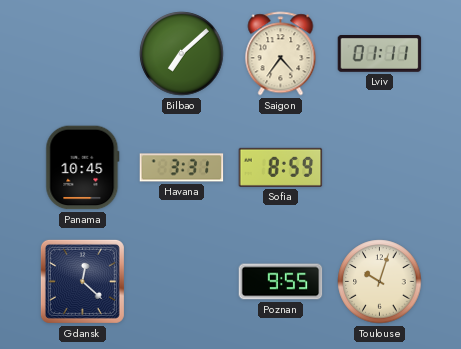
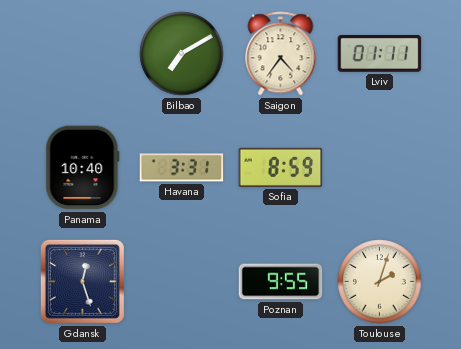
Bilbao: 7:08 -> 7:10 (182, 54)
Panama: 10:45 -> 10:40 (83, 168)
Gdansk: 12:22 -> 12:27 (82, 281)
Toulouse: 10:03 -> 2:03 (380, 282)
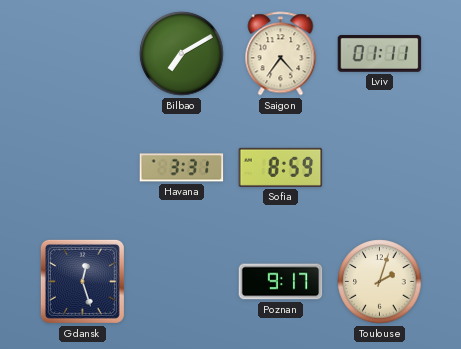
Panama: 10:40 -> none (83, 168)
Poznan: 9:55 -> 9:17 (281, 282)
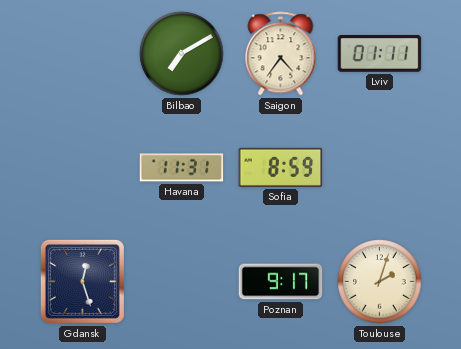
Havana: 3:31 -> 11:31 (182, 168)
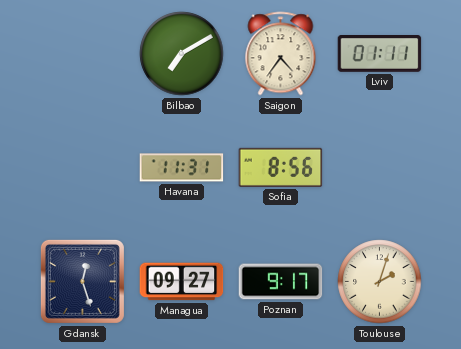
Sofia: 8:59 -> 8:56 (281, 167)
Managua: none -> 09:27 (182, 282)
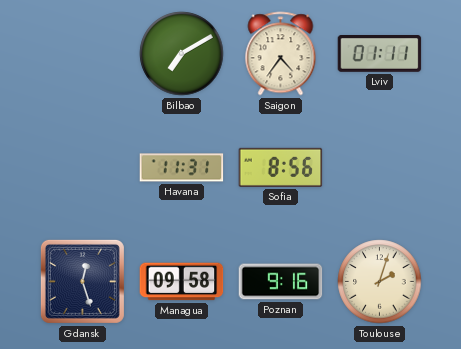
Managua: 09:27 -> 09:58 (182, 282)
Poznan: 9:17 -> 9:16 (281, 282)
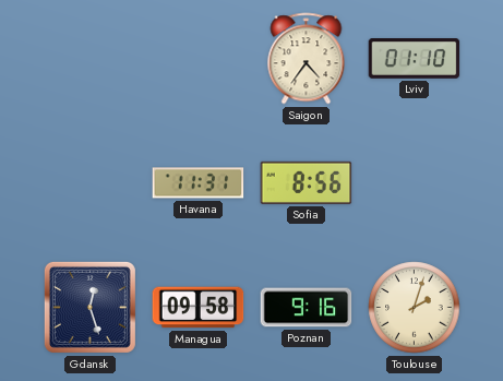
Bilbao: 7:10 -> none (182, 54)
Lviv: 01:11 -> 01:10 (415, 59)
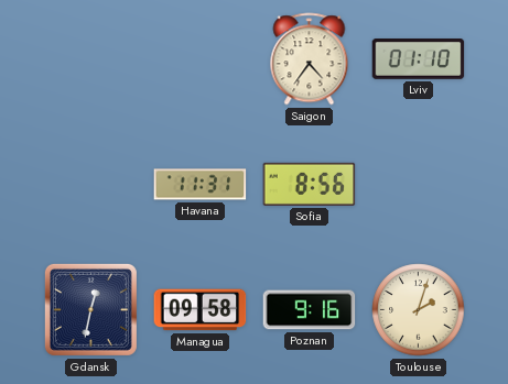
Gdansk: 12:27 -> 12:32 (90, 309)
